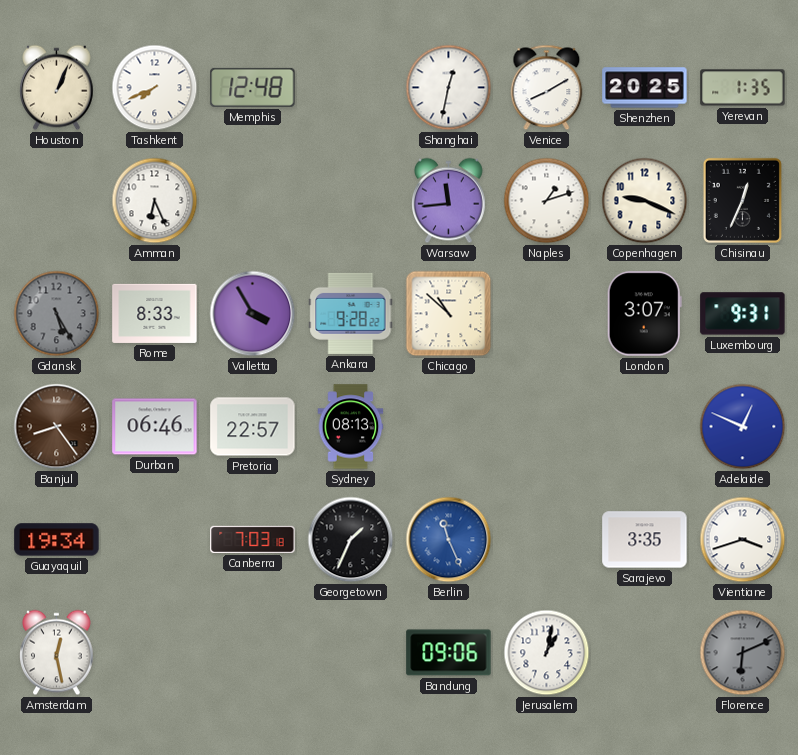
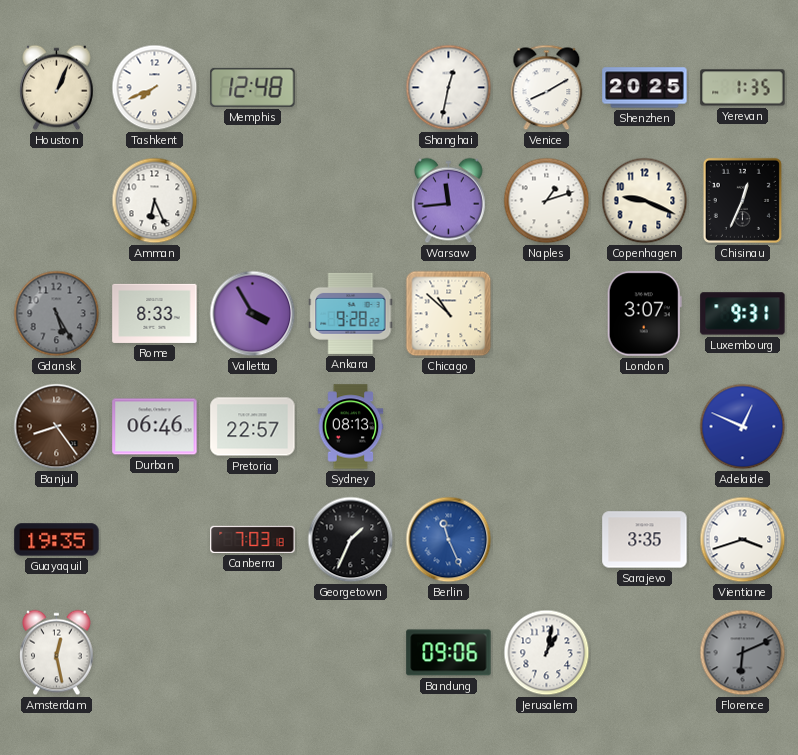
Guayaquil: 19:34 -> 19:35 (57, 540)
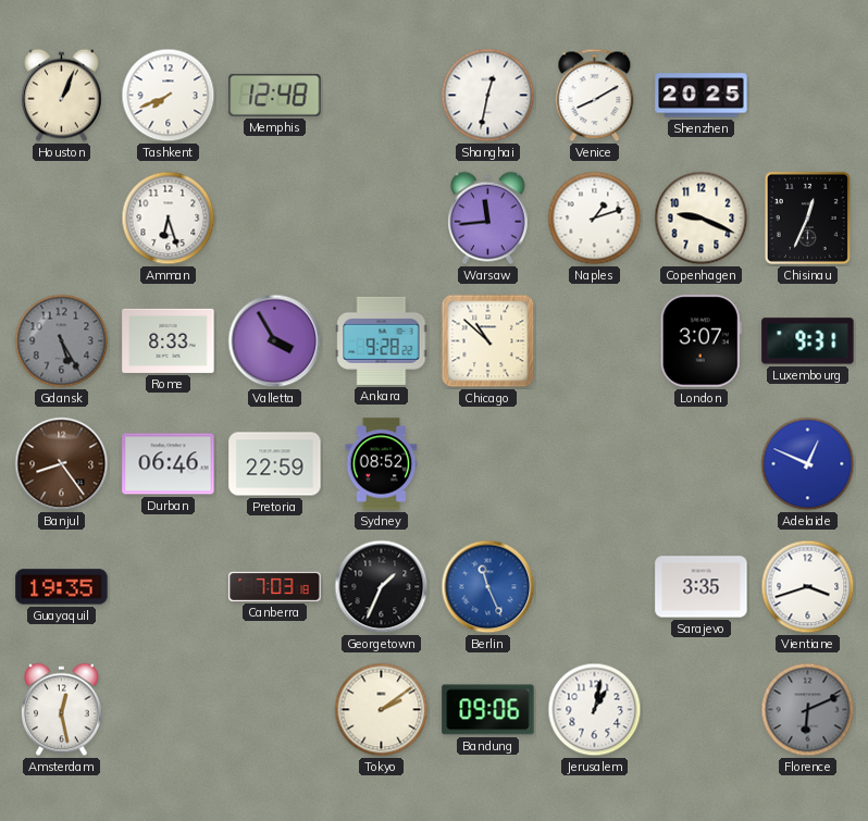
Yerevan: 1:35 -> none (743, 88)
Amman: 6:26 -> 6:27 (169, 219)
Pretoria: 22:57 -> 22:59 (275, 464)
Sydney: 08:13 -> 08:52 (382, 464)
Tokyo: none -> 2:09 (382, 710)
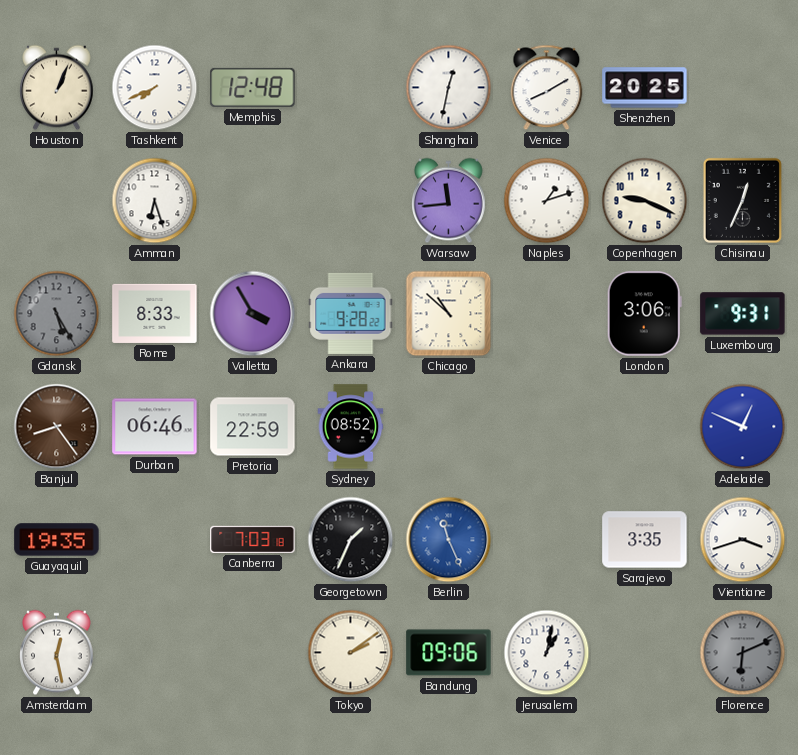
London: 3:07 -> 3:06 (644, 314)
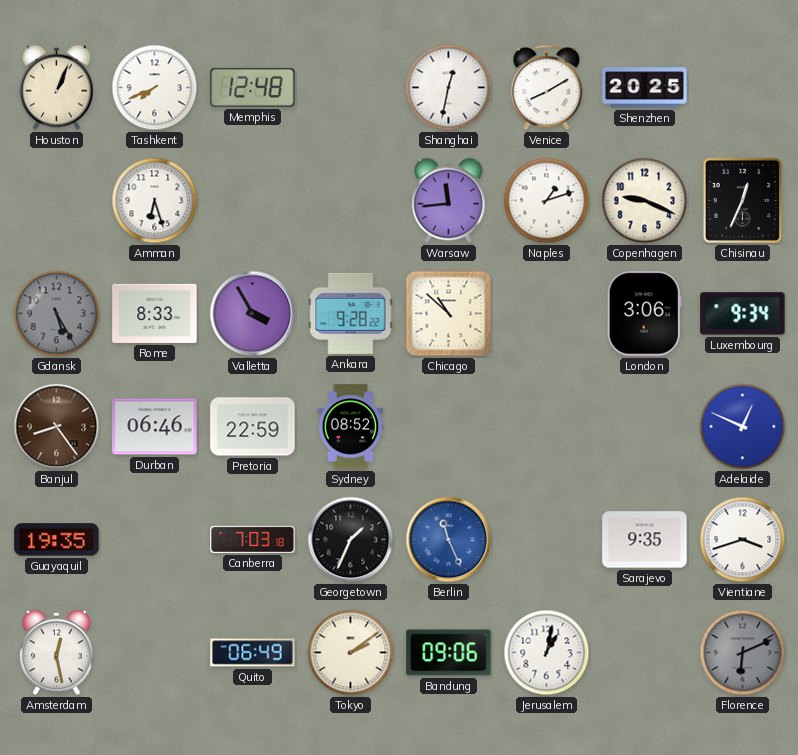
Luxembourg: 9:31 -> 9:34 (743, 314)
Sarajevo: 3:35 -> 9:35 (645, 540)
Quito: none -> 06:49 (253, 653)
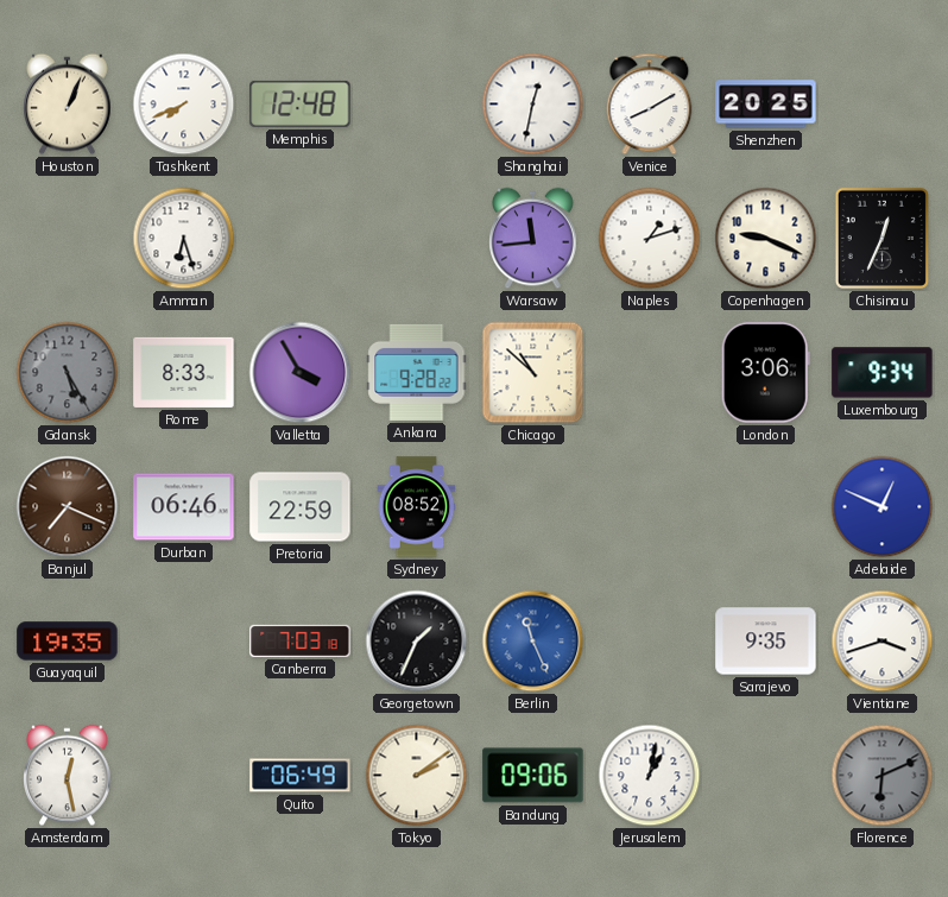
Banjul: 8:24 -> 7:19 (68, 507)
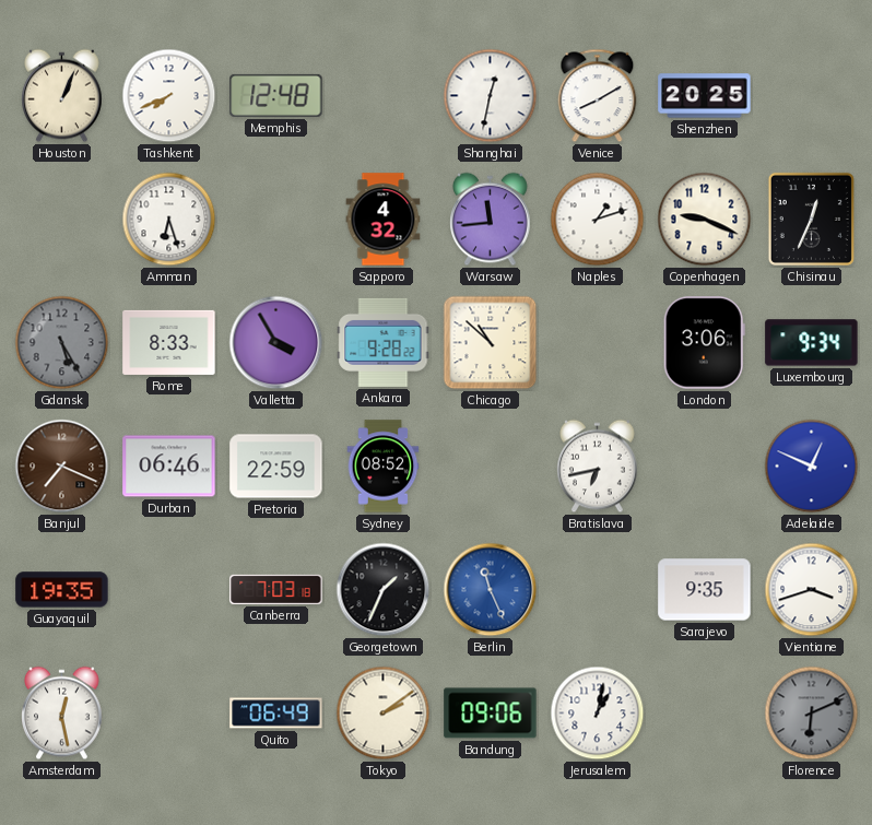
Sapporo: none -> 4:32 (384, 220)
Bratislava: none -> 6:43 (598, 467)
